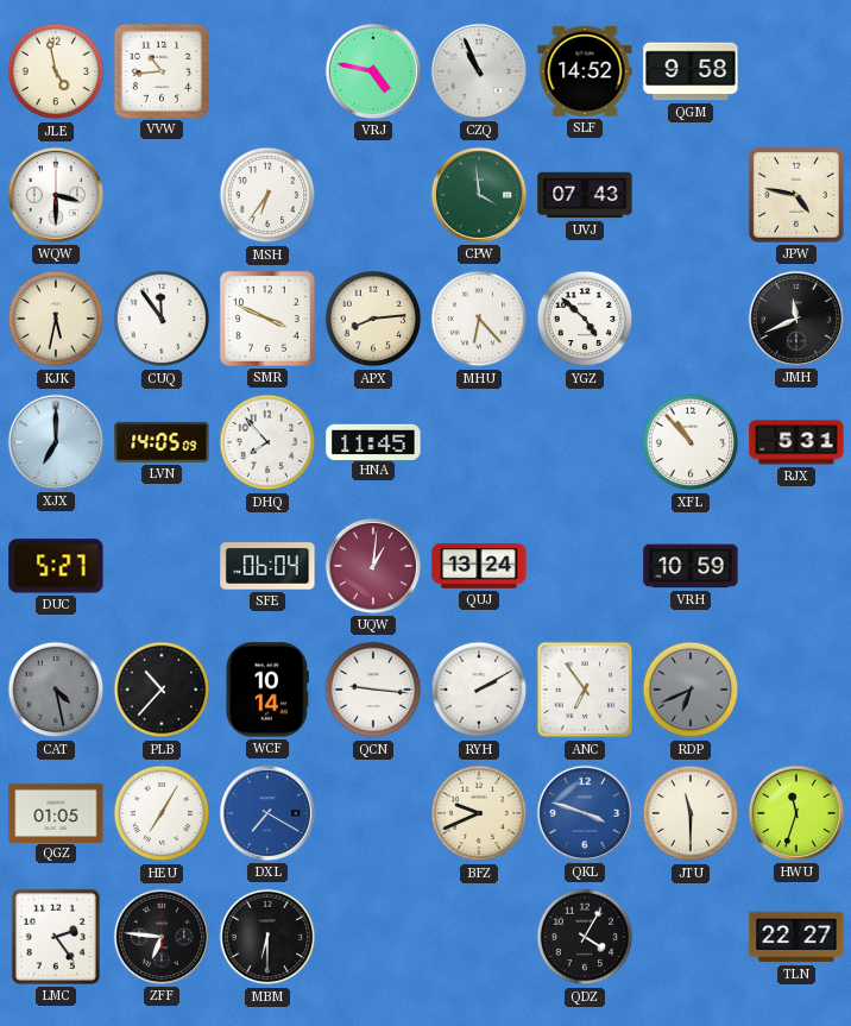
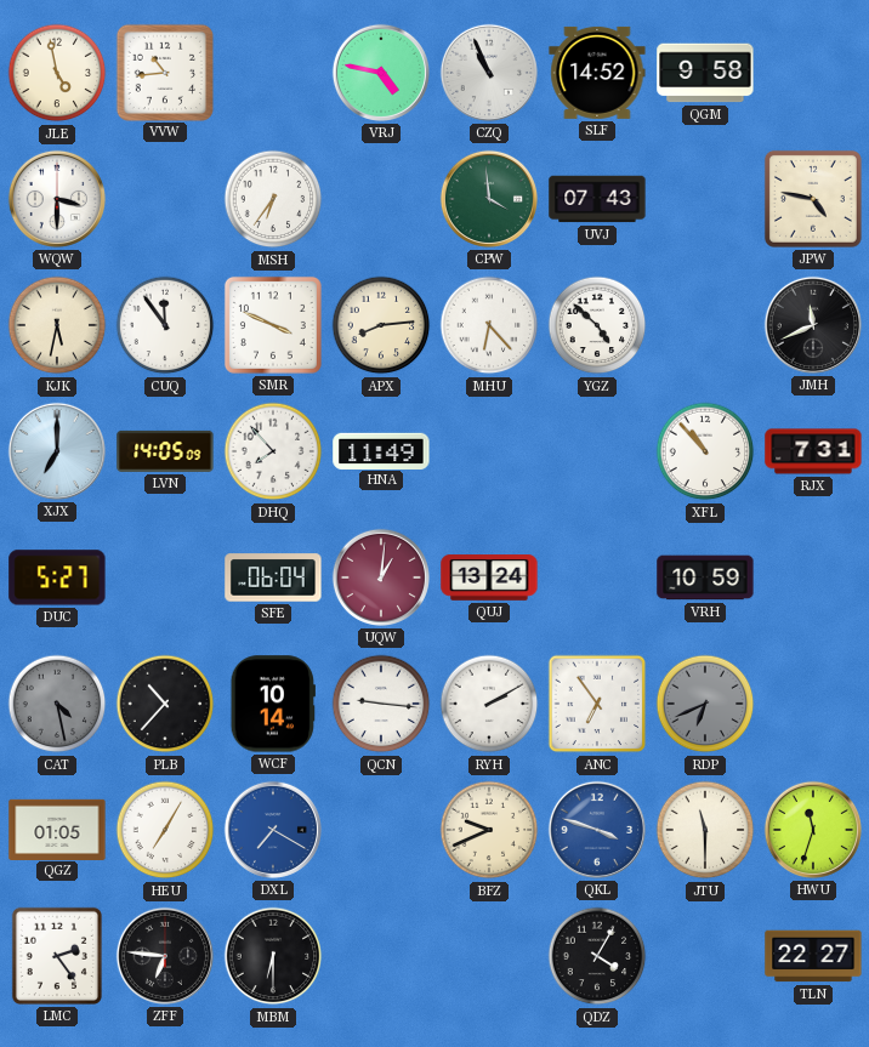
HNA: 11:45 -> 11:49 (381, 450)
RJX: 5:31 -> 7:31 (813, 451)
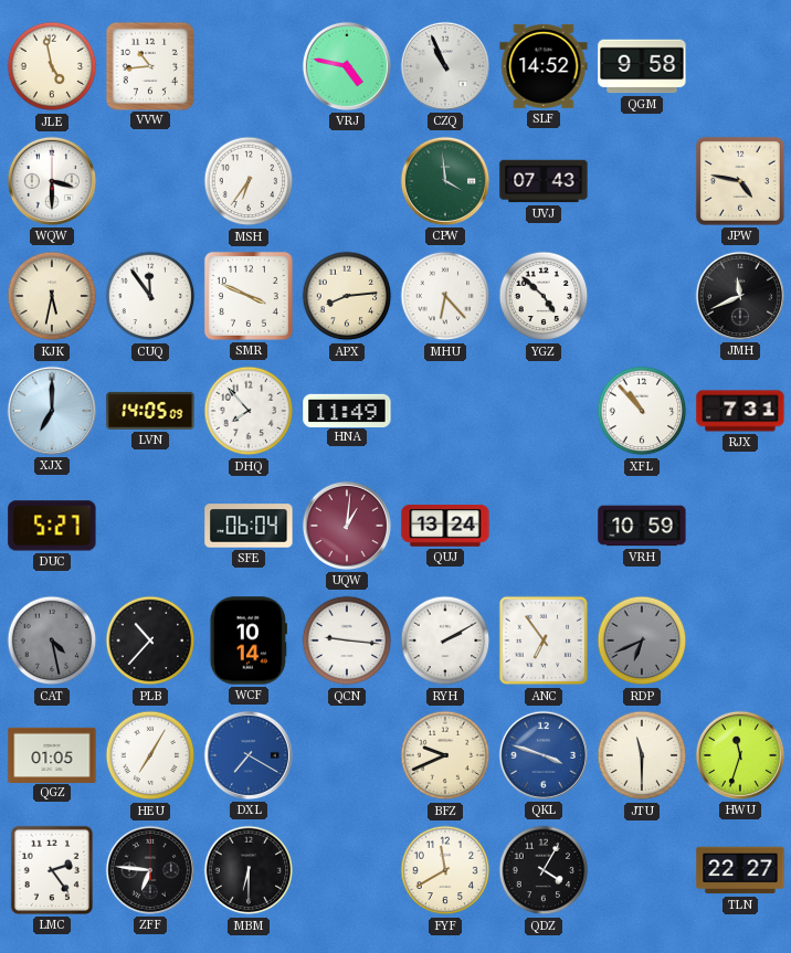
FYF: none -> 11:40 (445, 870)
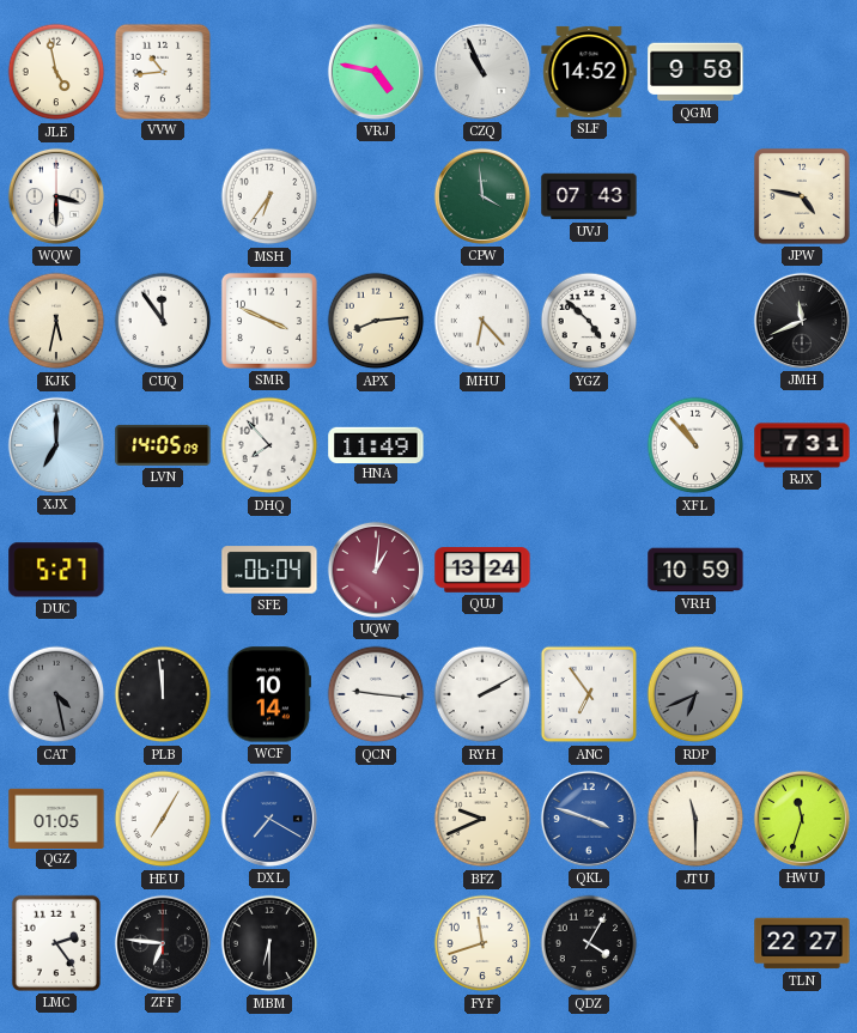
PLB: 10:37 -> 11:59 (163, 694)
FYF: 11:40 -> 11:42 (482, 943)
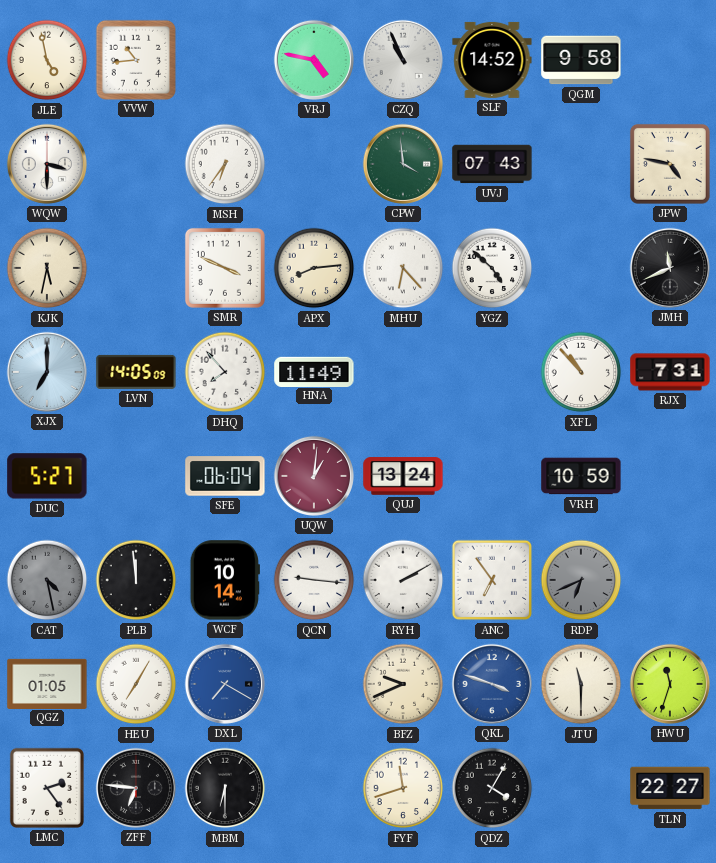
CUQ: 11:54 -> none (163, 321)
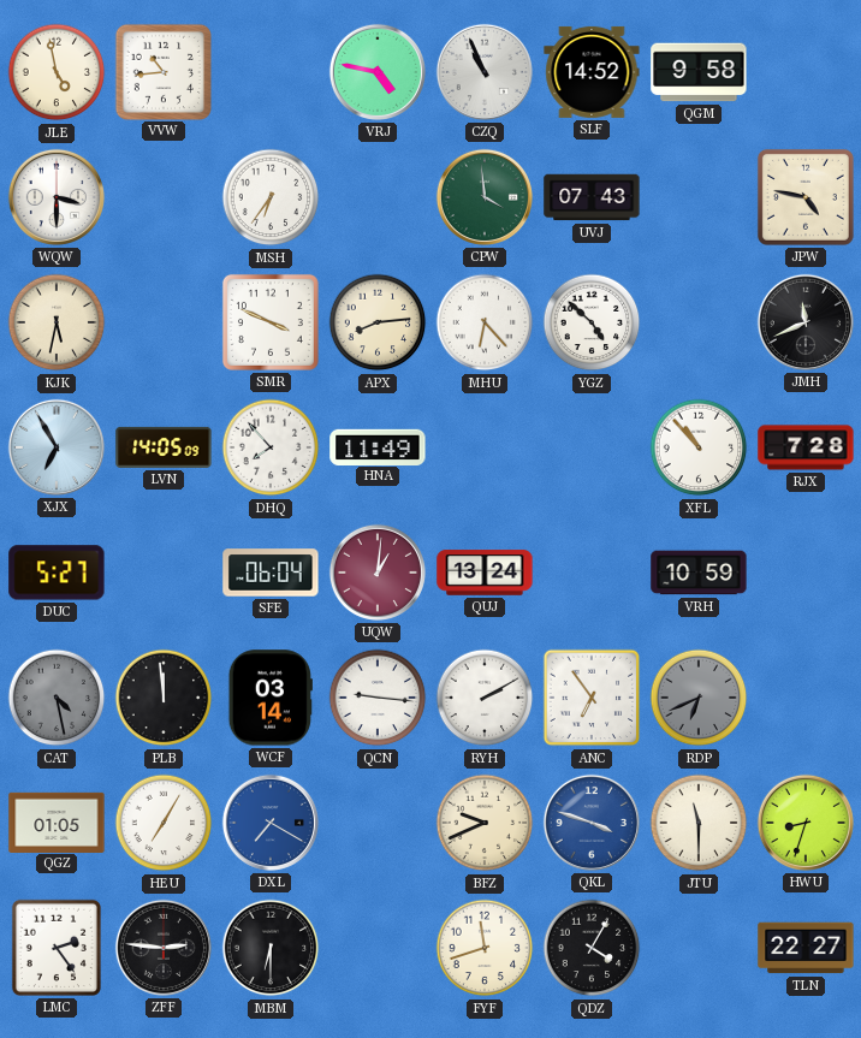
XJX: 7:00 -> 6:55 (57, 447)
RJX: 7:31 -> 7:28 (806, 447)
WCF: 10:14 -> 03:14 (271, 698)
HWU: 11:33 -> 8:33 (806, 823)
ZFF: 6:46 -> 2:46 (164, 948)
